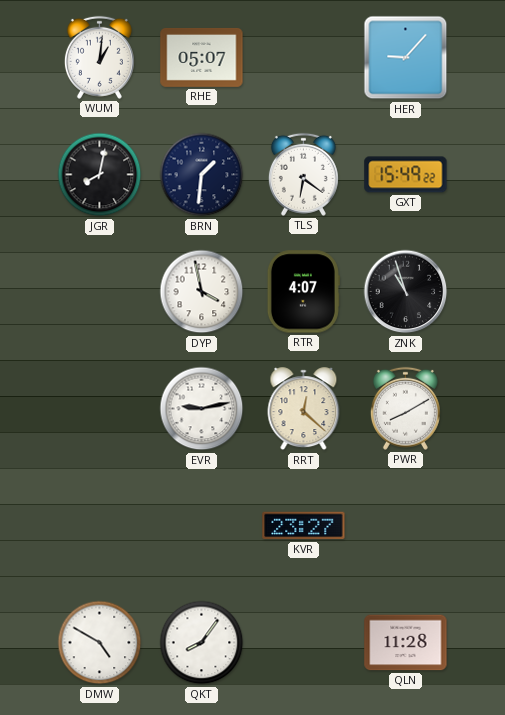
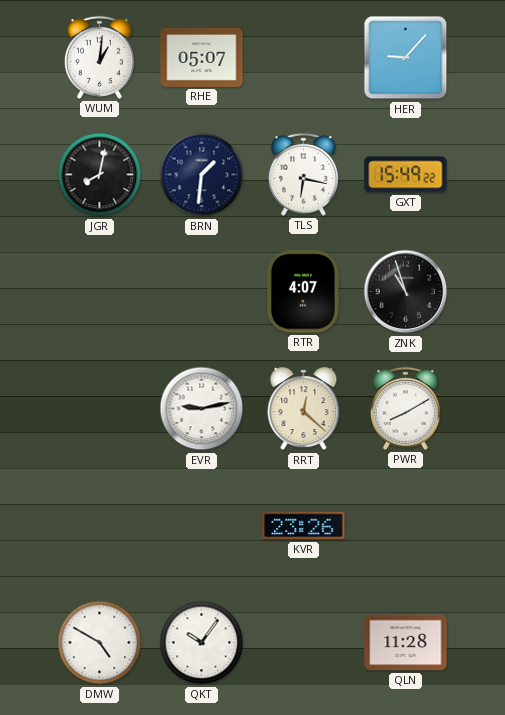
TLS: 6:21 -> 6:17 (303, 174)
DYP: 3:58 -> none (202, 292)
KVR: 23:27 -> 23:26 (304, 526)
QKT: 8:06 -> 10:06 (202, 643)
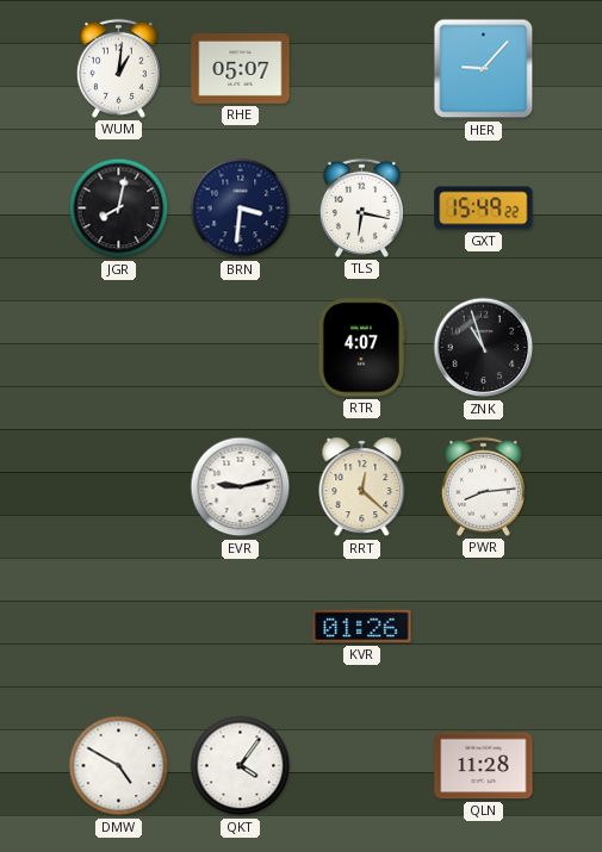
BRN: 1:31 -> 3:31 (241, 209)
PWR: 8:10 -> 8:14 (483, 486)
KVR: 23:26 -> 01:26 (362, 627)
QKT: 10:06 -> 4:06 (241, 766)
